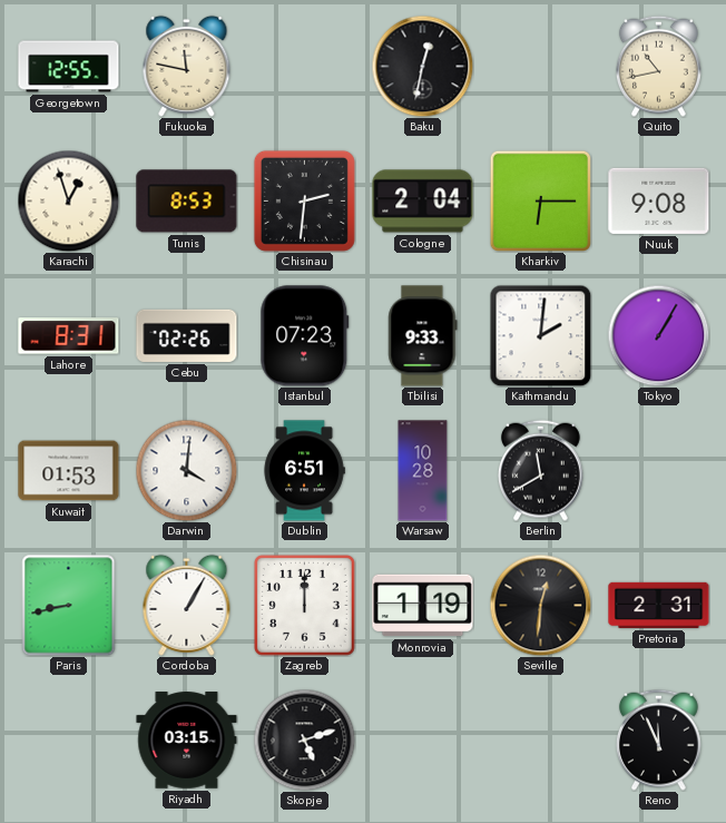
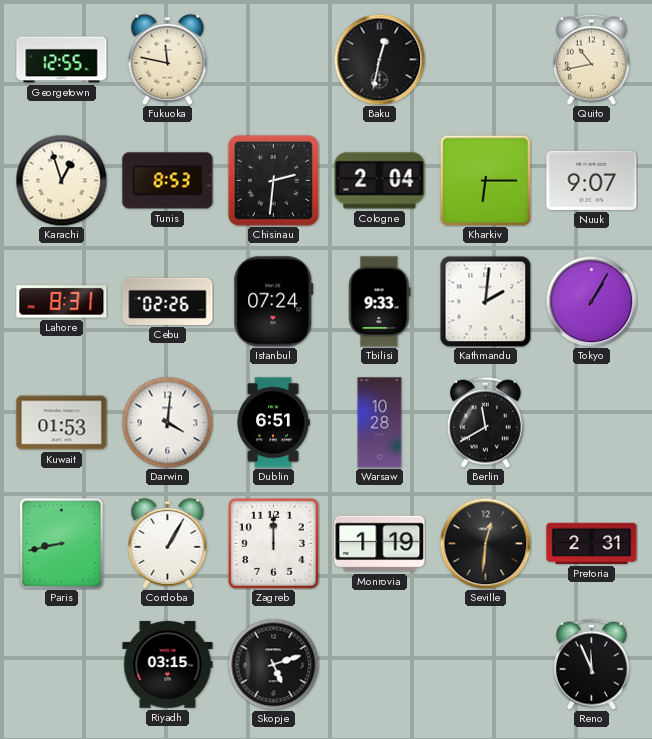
Nuuk: 9:08 -> 9:07 (592, 180)
Istanbul: 07:23 -> 07:24 (274, 302)
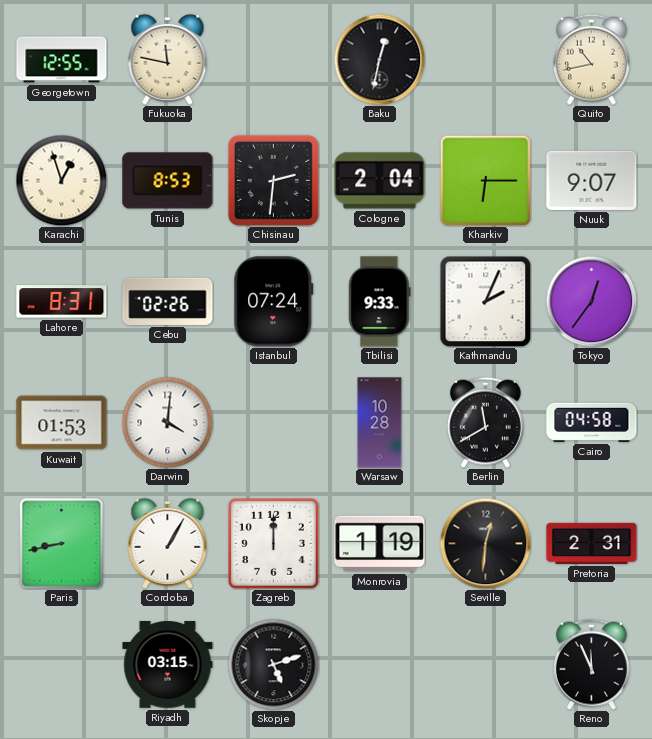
Kathmandu: 2:01 -> 2:04 (485, 301)
Tokyo: 1:05 -> 12:36 (591, 301)
Dublin: 6:51 -> none (273, 423)
Cairo: none -> 04:58 (592, 422)
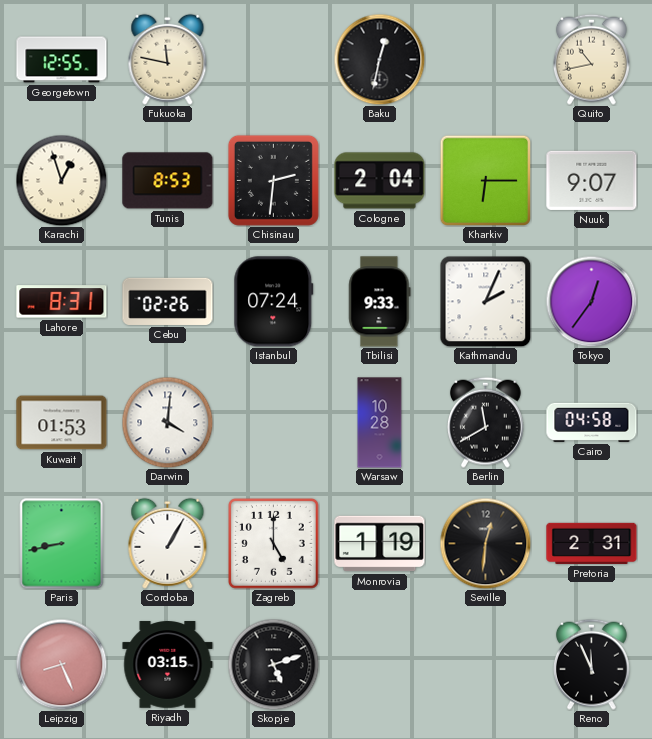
Zagreb: 12:00 -> 5:00 (273, 543)
Leipzig: none -> 8:26 (61, 664)
